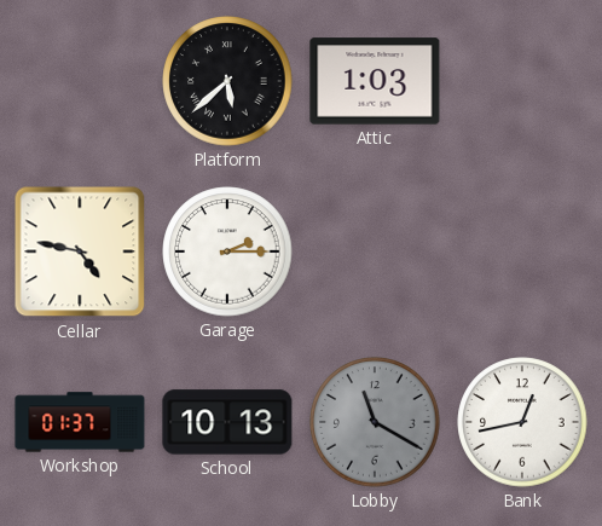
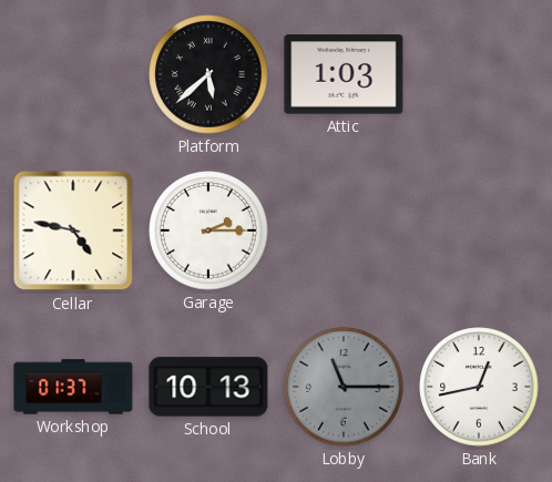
Lobby: 11:20 -> 11:15 (344, 387)
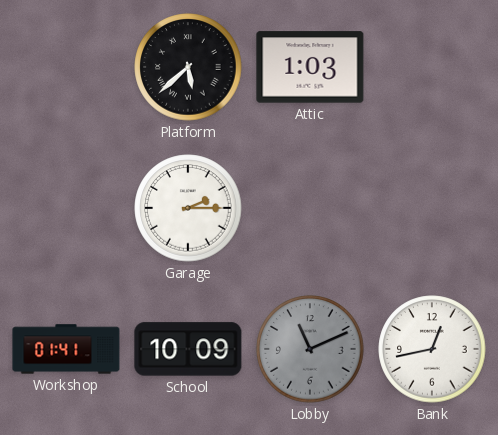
Cellar: 4:47 -> none (73, 230)
Workshop: 01:37 -> 01:41 (66, 349)
School: 10:13 -> 10:09 (188, 349)
Lobby: 11:15 -> 11:11 (310, 349)
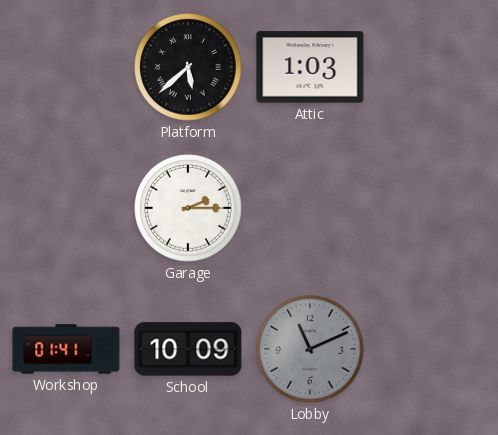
Bank: 12:43 -> none (432, 349)
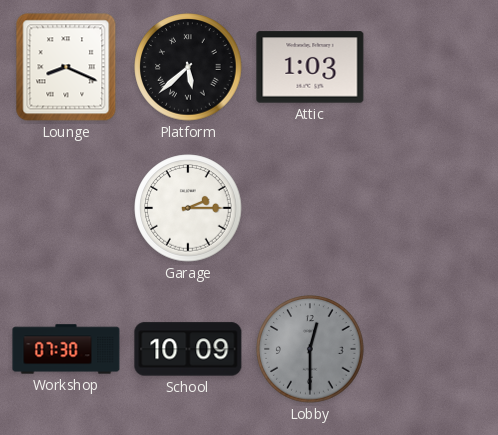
Lounge: none -> 8:19 (66, 67)
Workshop: 01:41 -> 07:30 (66, 349)
Lobby: 11:11 -> 12:30 (310, 349)
